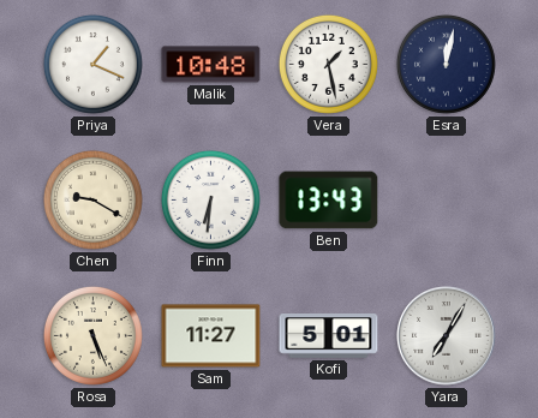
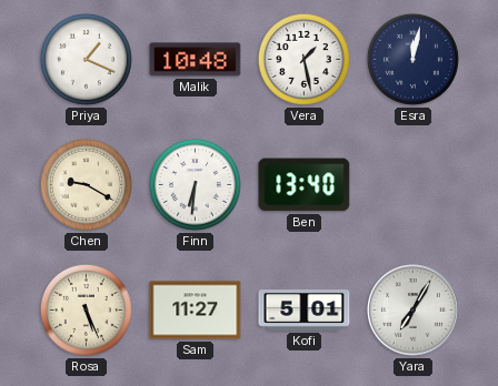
Ben: 13:43 -> 13:40 (305, 185)
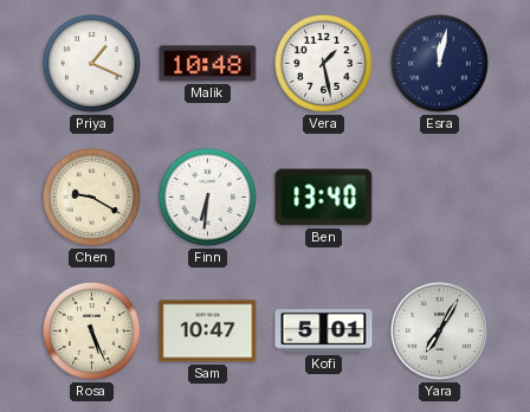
Sam: 11:27 -> 10:47 (208, 331)
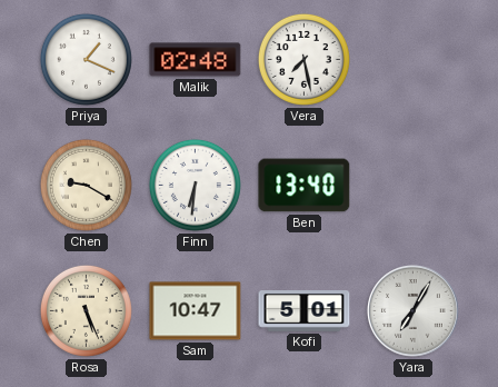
Malik: 10:48 -> 02:48 (196, 60)
Vera: 1:28 -> 7:28 (303, 59)
Esra: 12:02 -> none (439, 63)
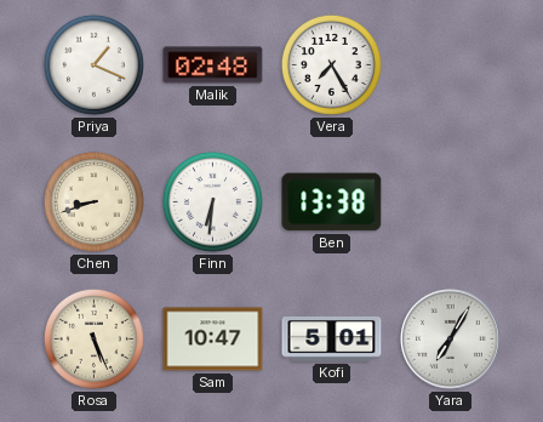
Vera: 7:28 -> 7:25 (331, 64)
Chen: 9:20 -> 8:42 (93, 201)
Ben: 13:40 -> 13:38 (332, 203)
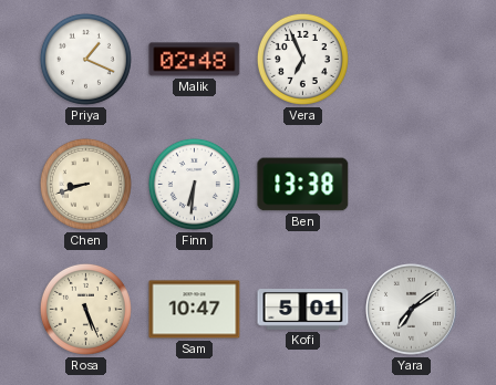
Vera: 7:25 -> 6:56 (302, 59)
Yara: 7:05 -> 7:09 (412, 310)
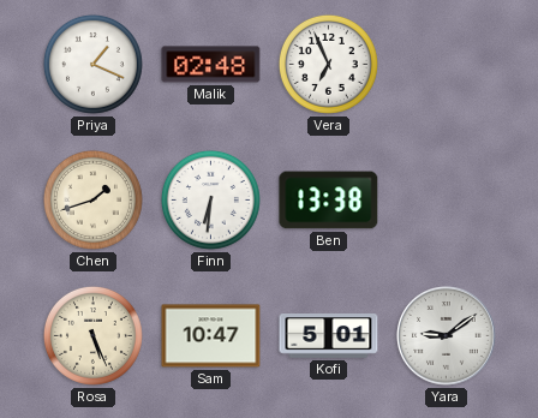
Chen: 8:42 -> 1:42 (92, 199)
Yara: 7:09 -> 9:09 (447, 336)
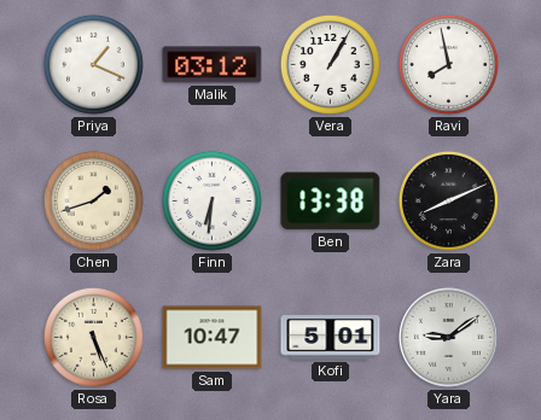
Malik: 02:48 -> 03:12 (213, 65)
Vera: 6:56 -> 1:05 (330, 64)
Ravi: none -> 7:58 (448, 64)
Zara: none -> 8:11 (448, 200)
